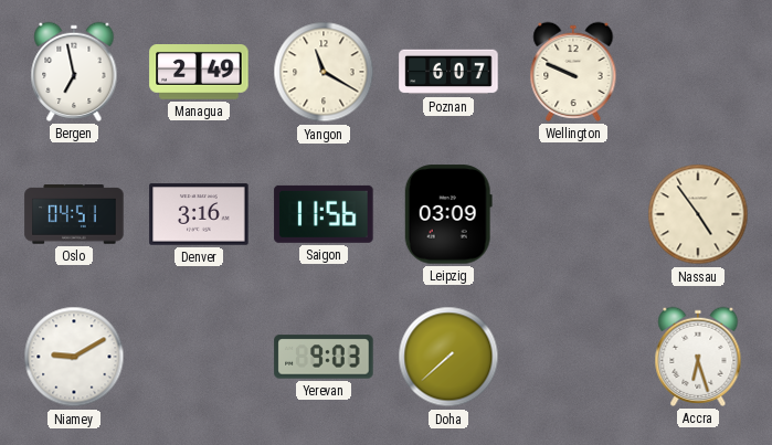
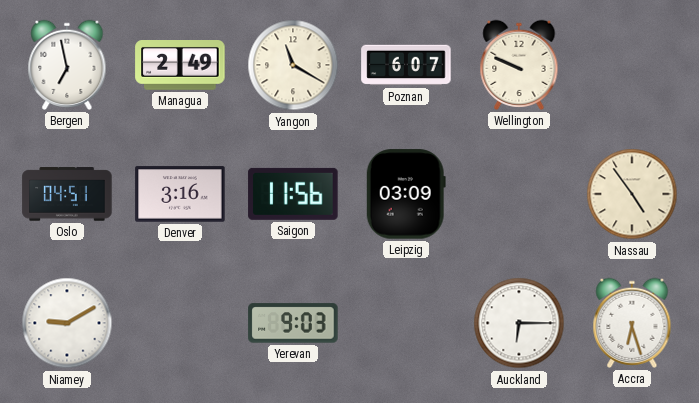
Doha: 7:38 -> none (448, 357)
Auckland: none -> 6:15 (519, 323)
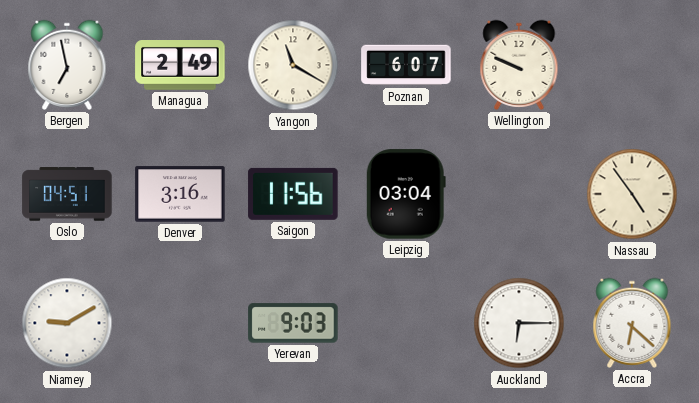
Leipzig: 03:09 -> 03:04 (406, 194)
Accra: 6:27 -> 6:22 (632, 323)
